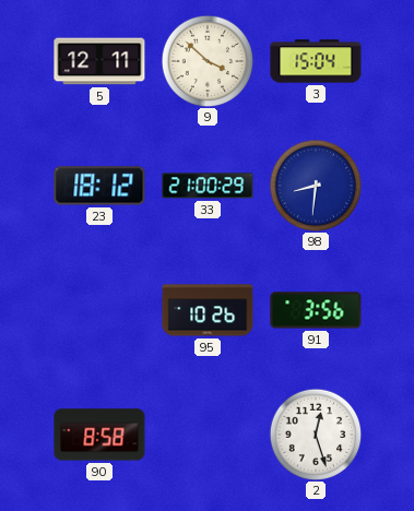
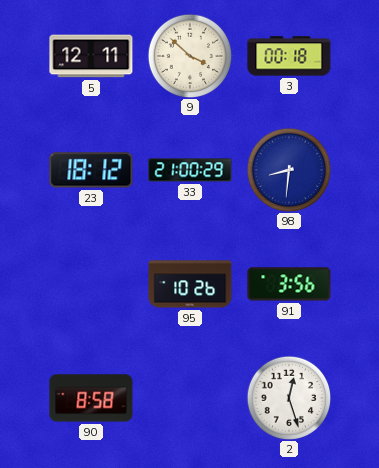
3: 15:04 -> 00:18 (289, 56)
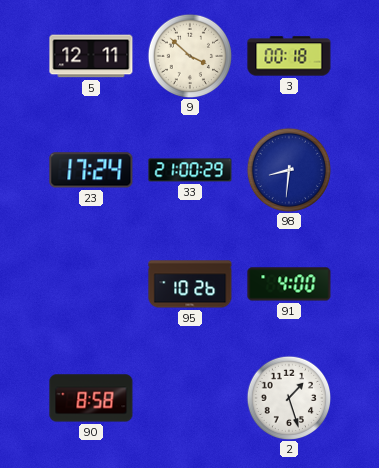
23: 18:12 -> 17:24 (91, 170)
91: 3:56 -> 4:00 (289, 284)
2: 12:27 -> 1:27 (289, 398)
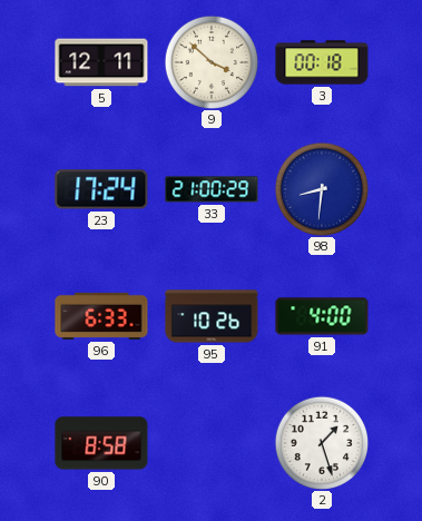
96: none -> 6:33 (101, 316)
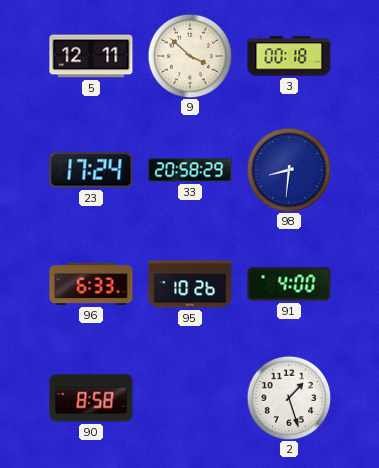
33: 21:00 -> 20:58 (190, 170)
